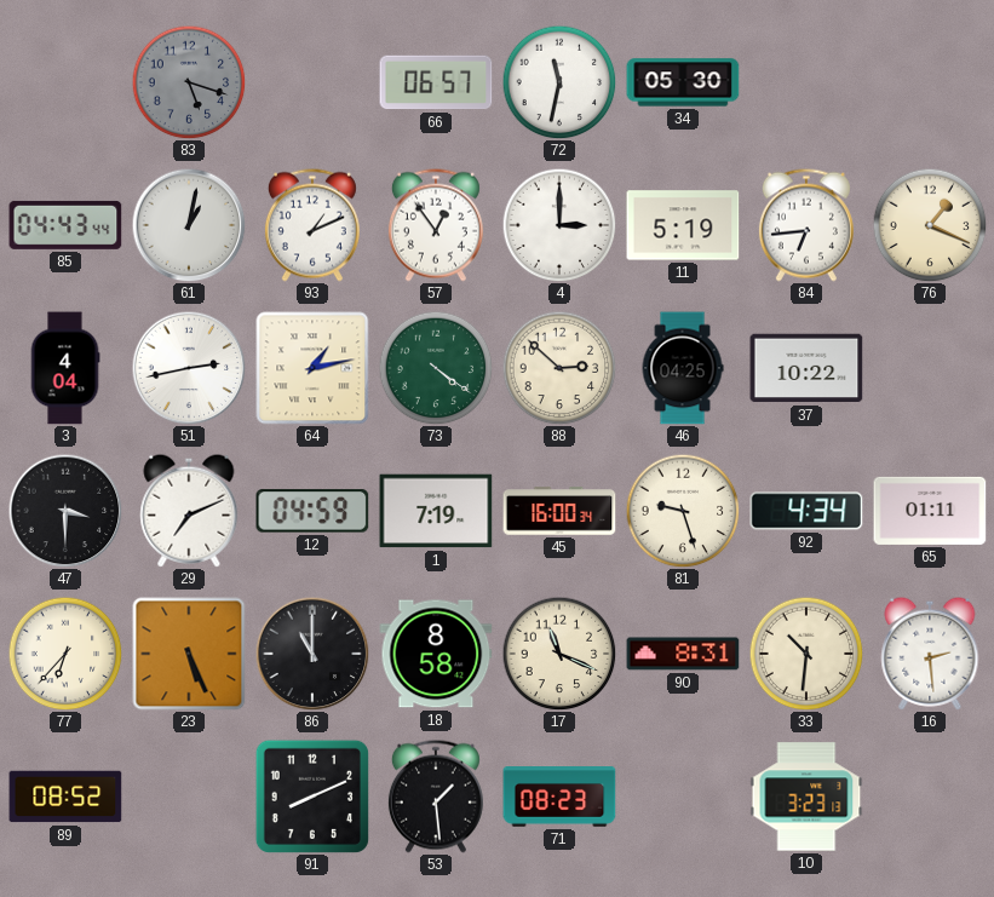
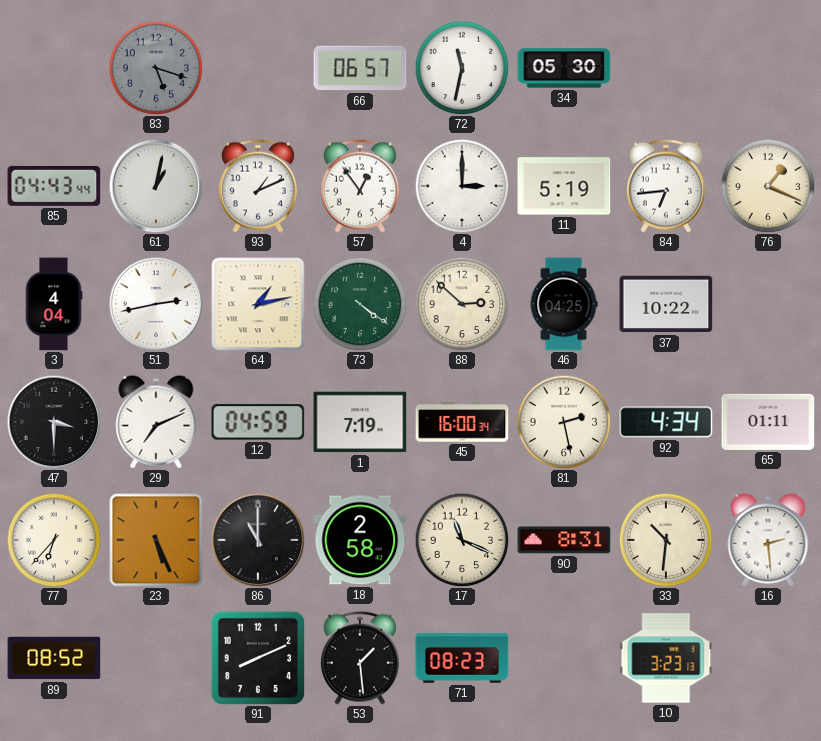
81: 9:27 -> 2:28 (564, 422)
18: 8:58 -> 2:58 (360, 540)
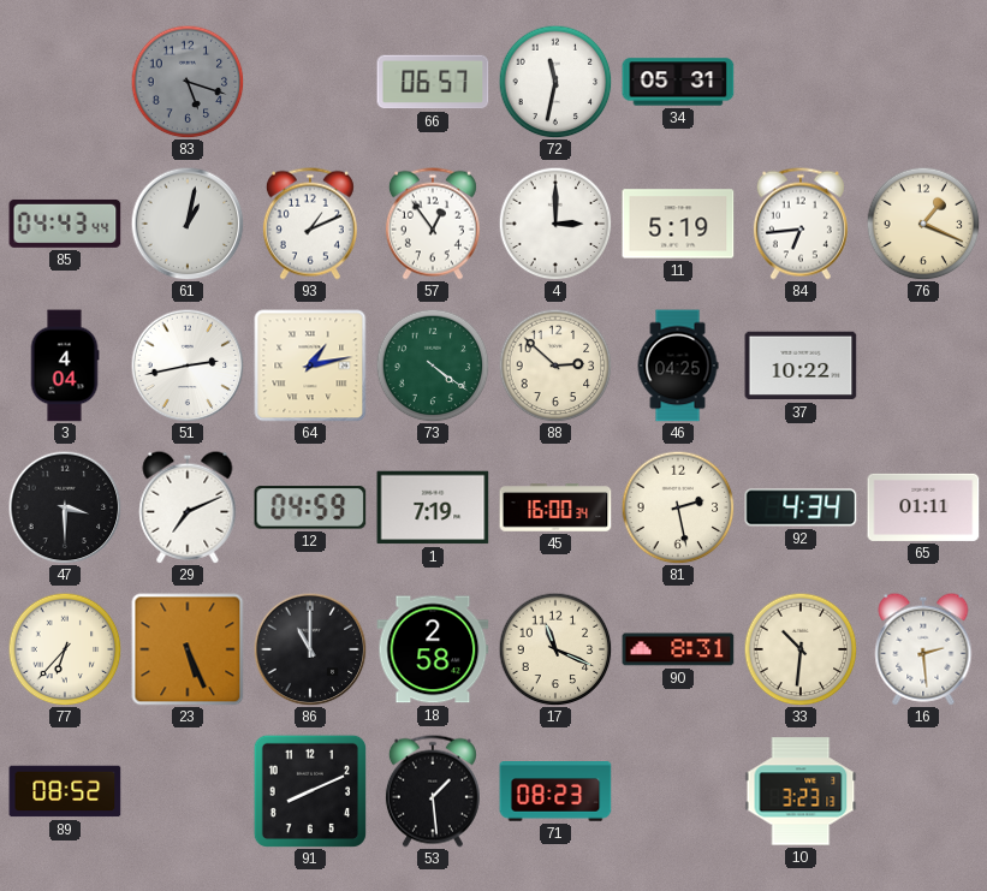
34: 05:30 -> 05:31 (678, 82)
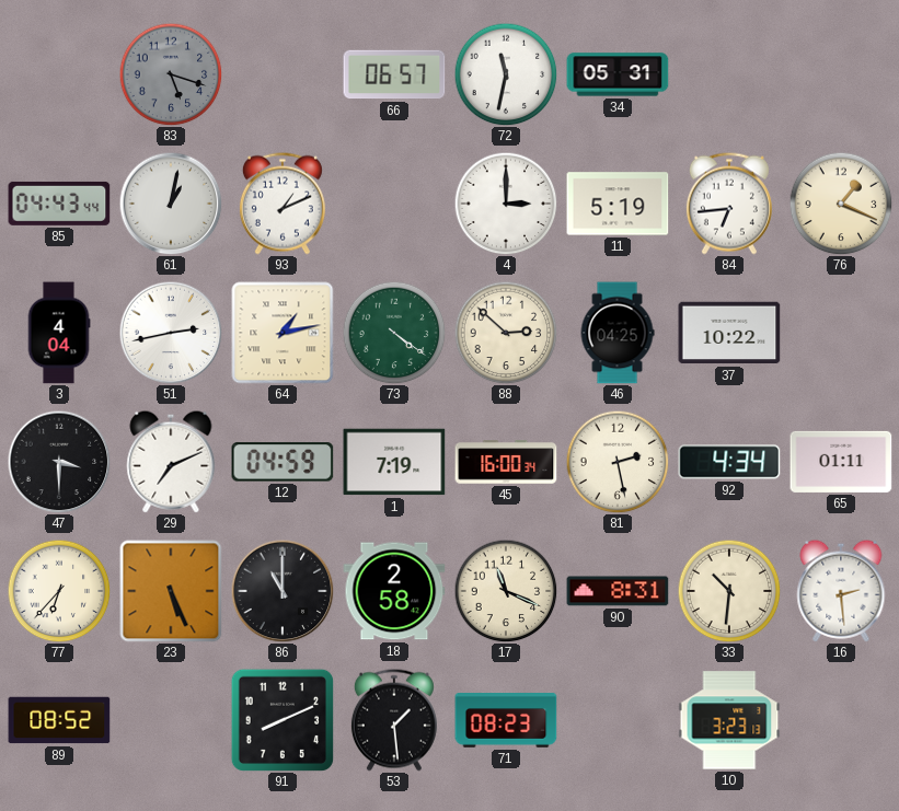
57: 12:54 -> none (433, 224)
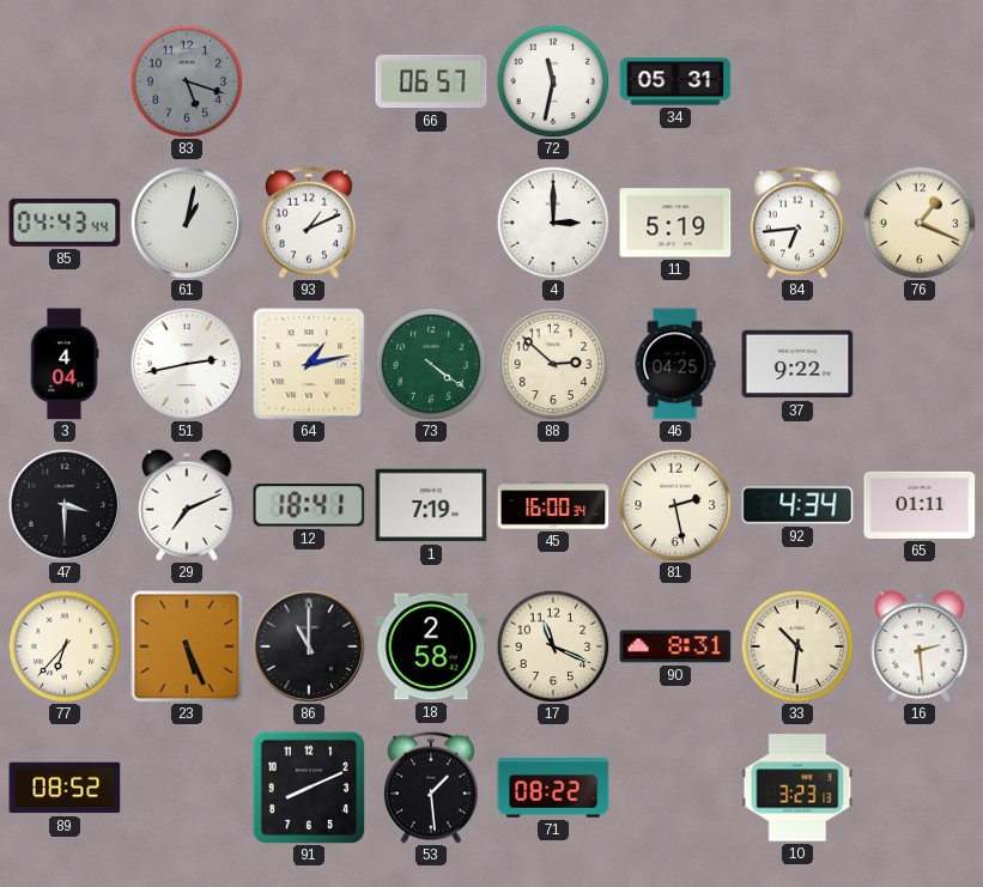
37: 10:22 -> 9:22 (797, 364)
12: 04:59 -> 18:41 (309, 505)
71: 08:23 -> 08:22 (553, 788)
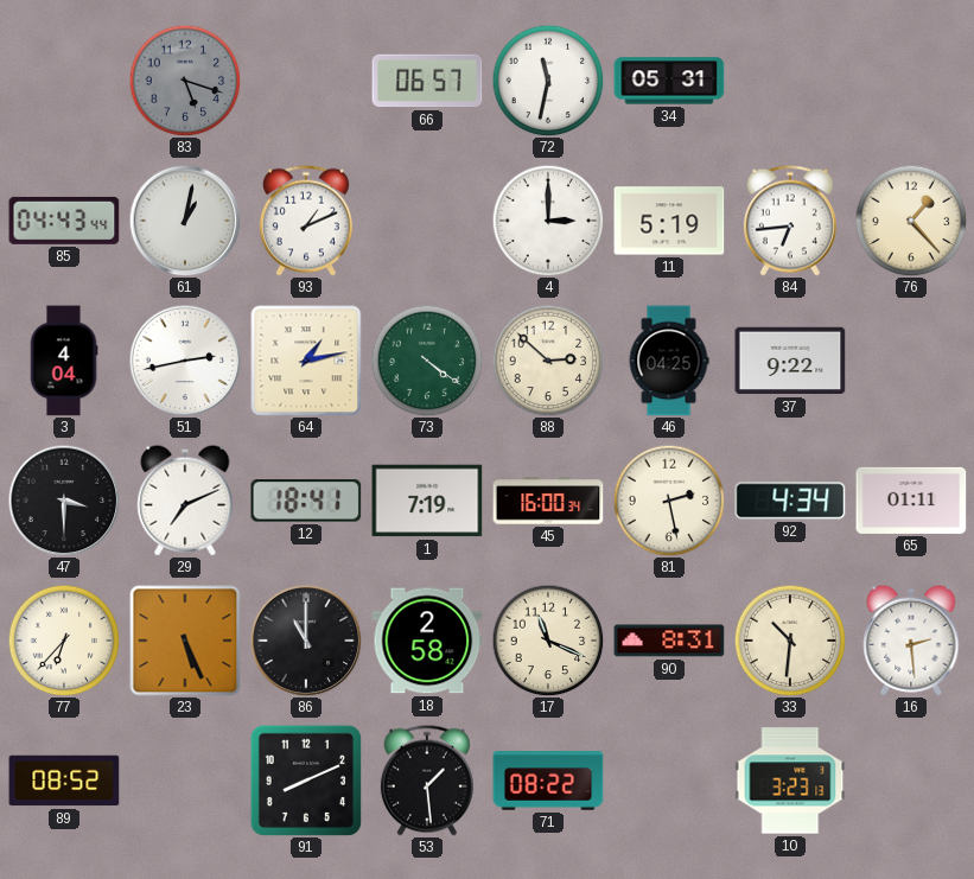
76: 1:19 -> 1:23 (911, 221)
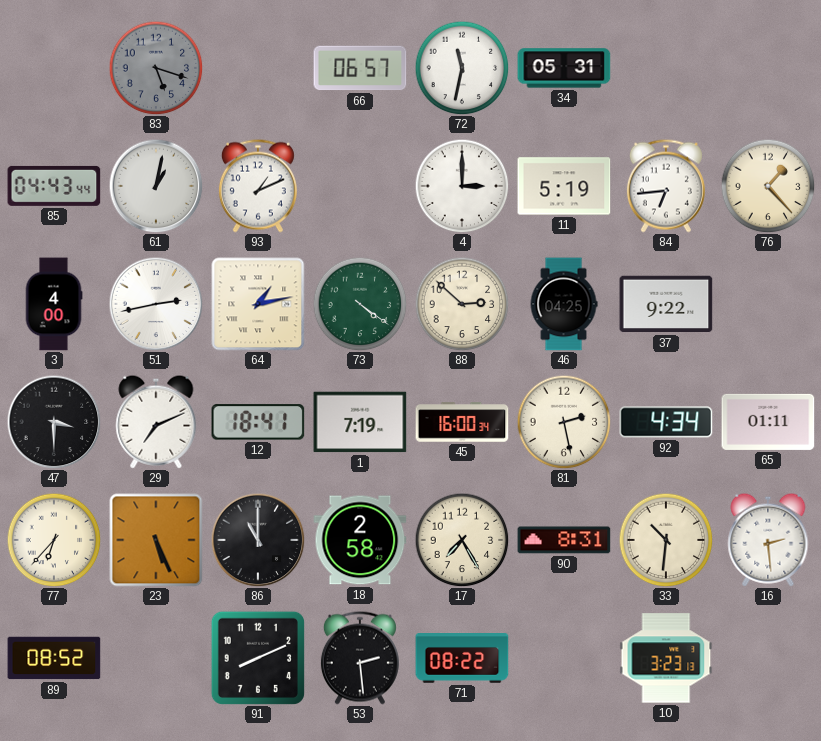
3: 4:04 -> 4:00 (54, 304)
17: 11:19 -> 7:25 (462, 540)
53: 1:29 -> 2:29 (360, 658)
